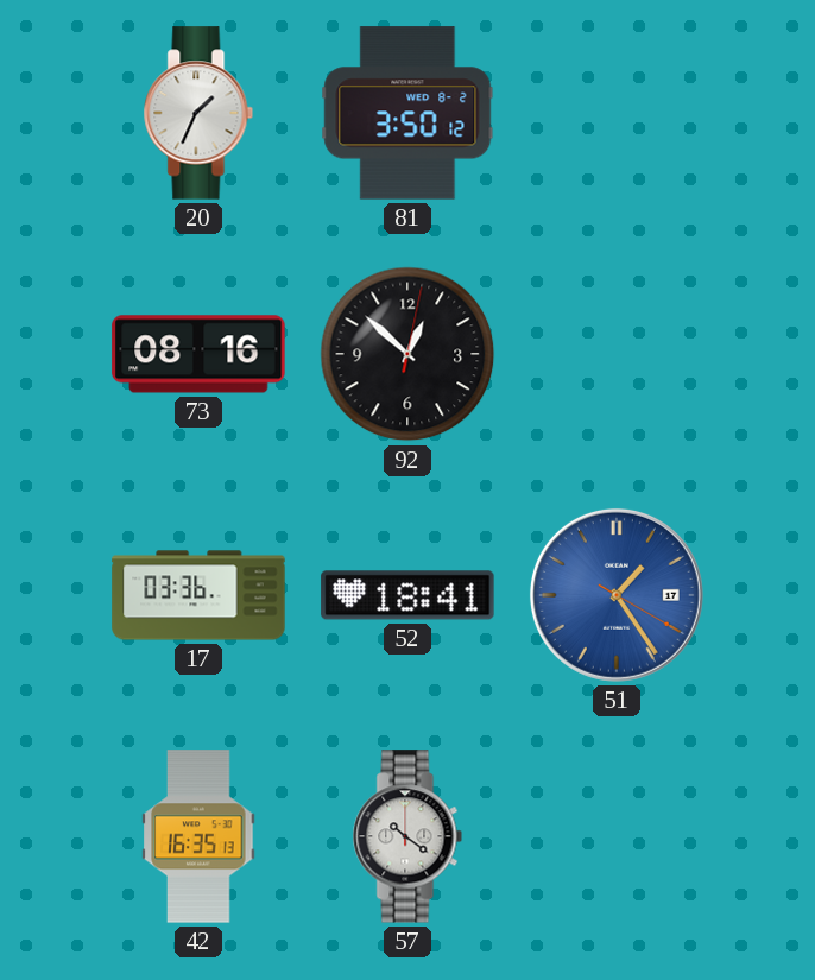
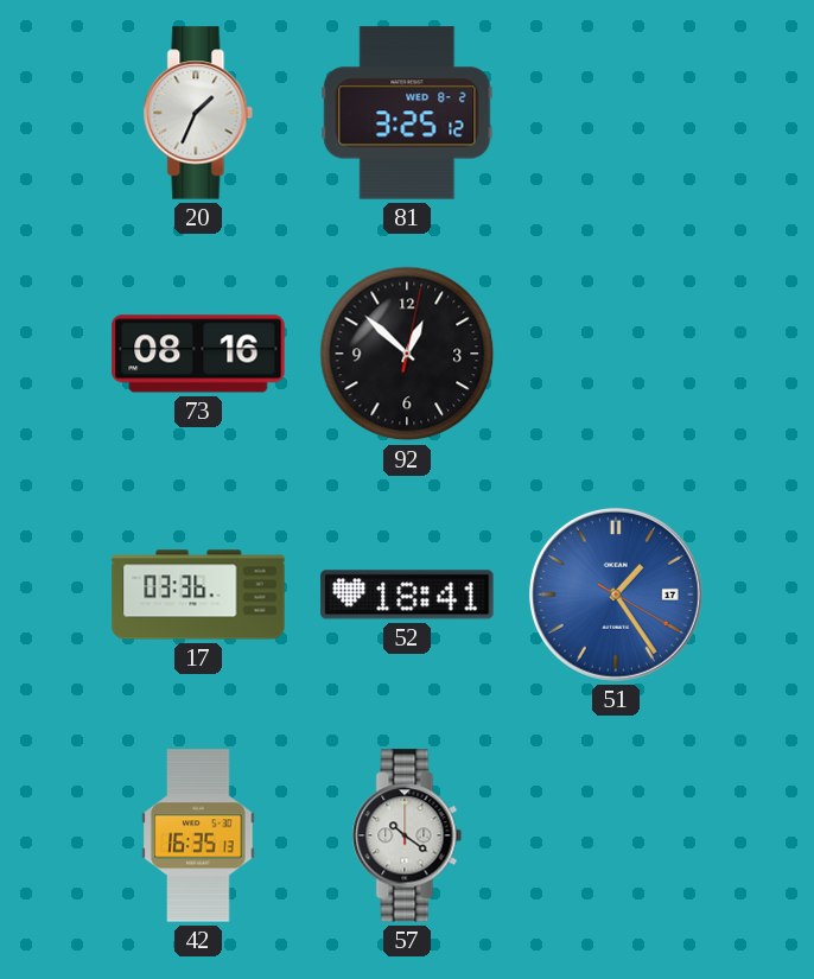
81: 3:50 -> 3:25 (407, 113)
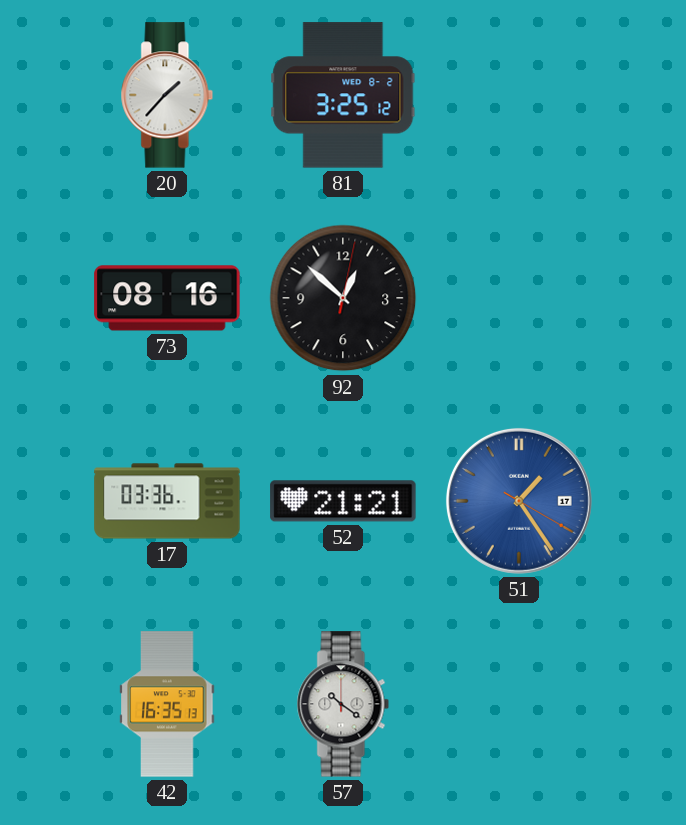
20: 1:34 -> 1:37 (167, 95)
52: 18:41 -> 21:21 (343, 501)
